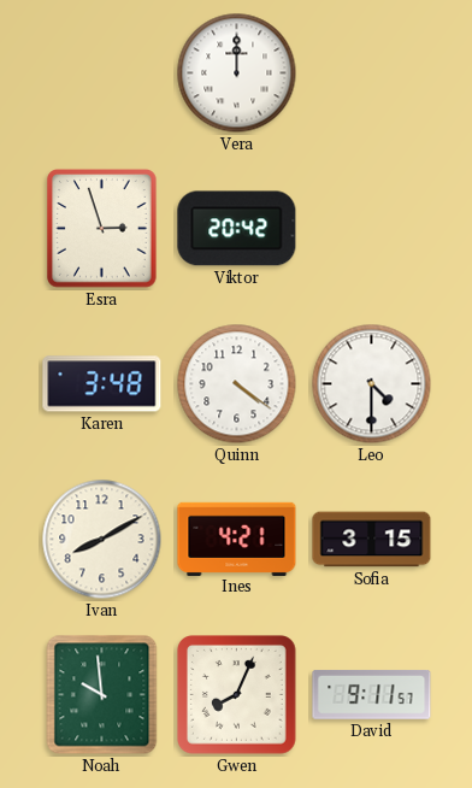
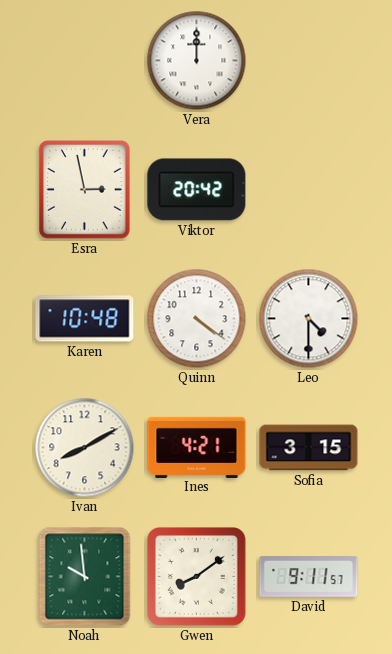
Esra: 2:57 -> 2:58 (85, 190)
Karen: 3:48 -> 10:48 (85, 319)
Gwen: 8:04 -> 8:09 (197, 577)
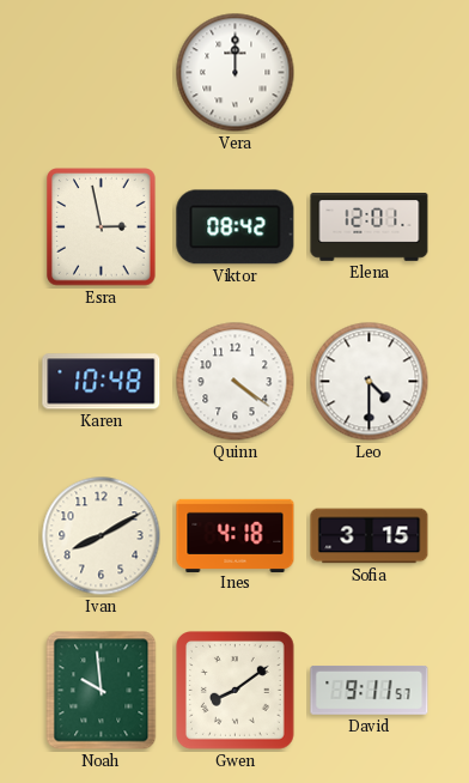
Viktor: 20:42 -> 08:42 (236, 227)
Elena: none -> 12:01 (370, 227)
Ines: 4:21 -> 4:18 (236, 535)
